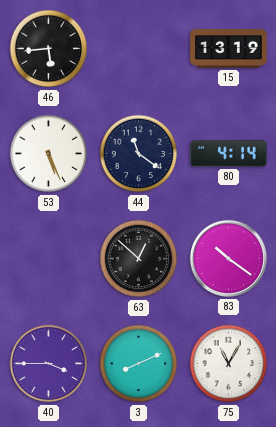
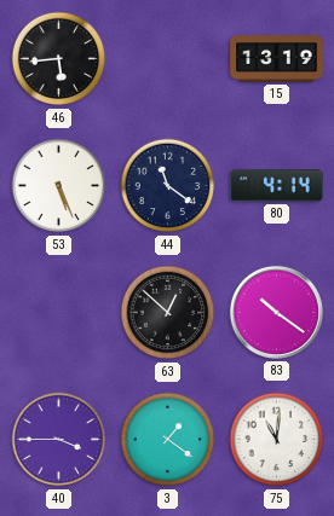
3: 8:11 -> 1:21 (168, 440)
75: 11:05 -> 11:01 (277, 440)
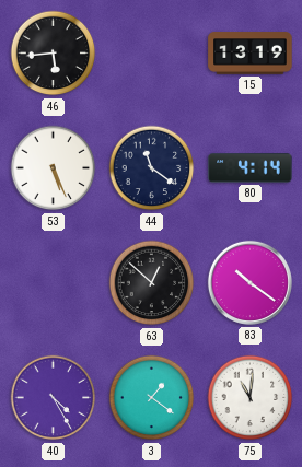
40: 3:45 -> 4:25 (54, 398)
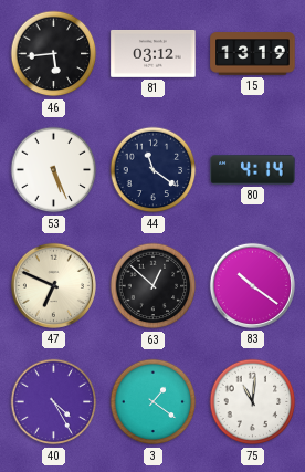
81: none -> 03:12 (154, 53)
47: none -> 6:49 (53, 285)
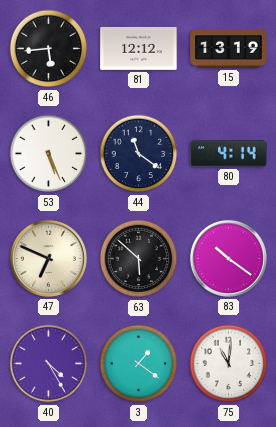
81: 03:12 -> 12:12 (139, 48)
63: 12:52 -> 5:52 (139, 259)
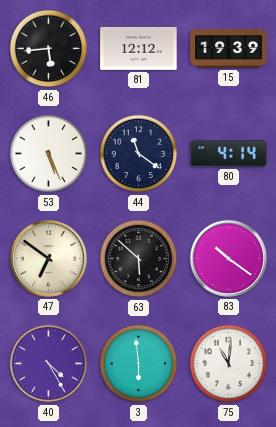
15: 13:19 -> 19:39 (229, 49)
47: 6:49 -> 6:51 (48, 258)
3: 1:21 -> 5:59 (139, 364)
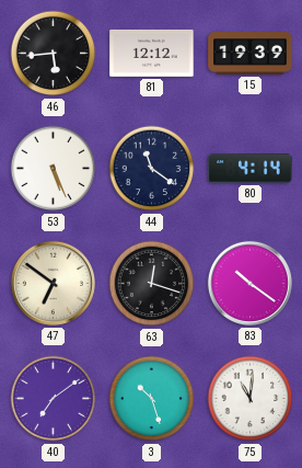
63: 5:52 -> 12:18 (152, 284)
40: 4:25 -> 7:09 (54, 399)
3: 5:59 -> 10:27 (152, 399)
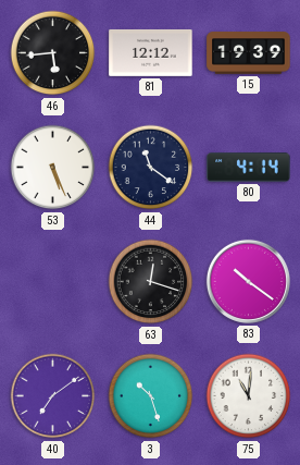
47: 6:51 -> none (53, 283)
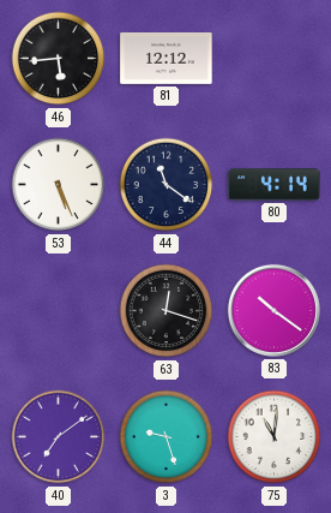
15: 19:39 -> none (249, 53)
3: 10:27 -> 9:27 (167, 437)
